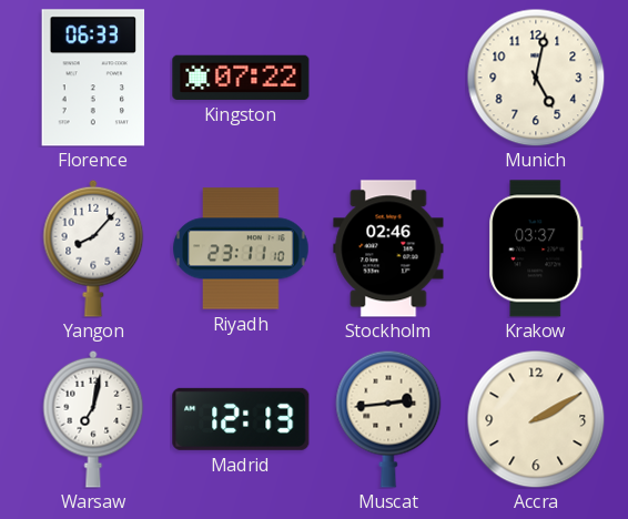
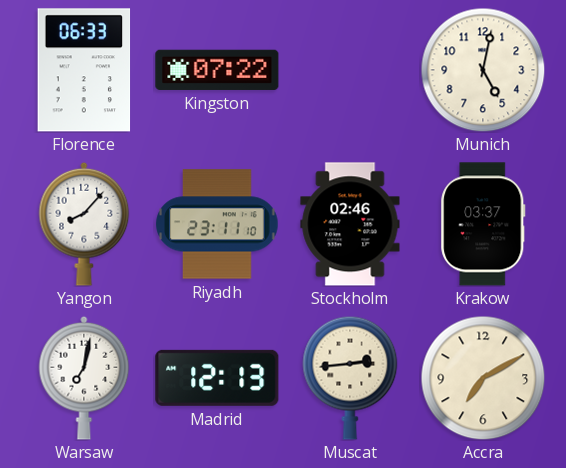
Accra: 2:10 -> 7:10 (483, 378)
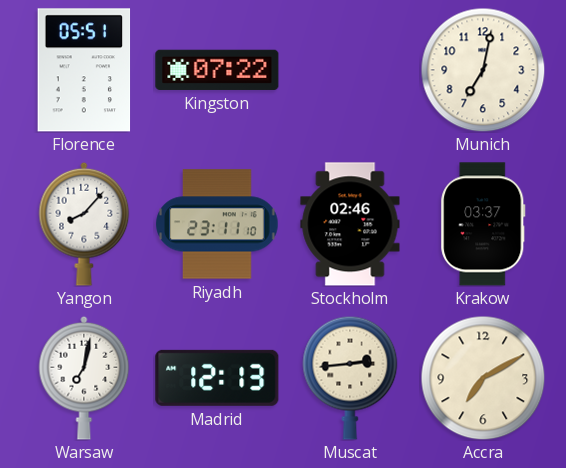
Florence: 06:33 -> 05:51 (84, 70)
Munich: 5:02 -> 7:02 (483, 70)
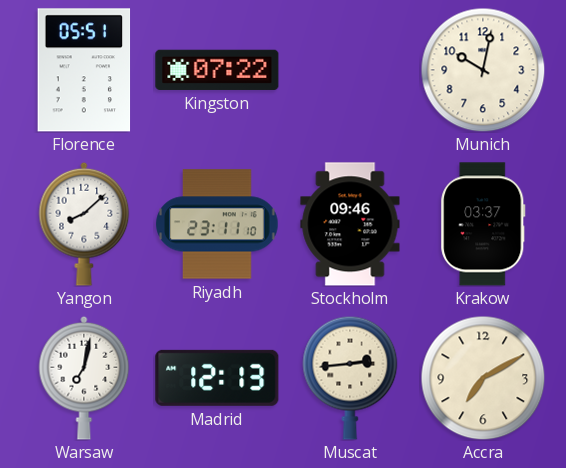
Munich: 7:02 -> 10:02 (483, 70)
Yangon: 8:07 -> 8:08 (84, 224)
Stockholm: 02:46 -> 09:46 (350, 224)
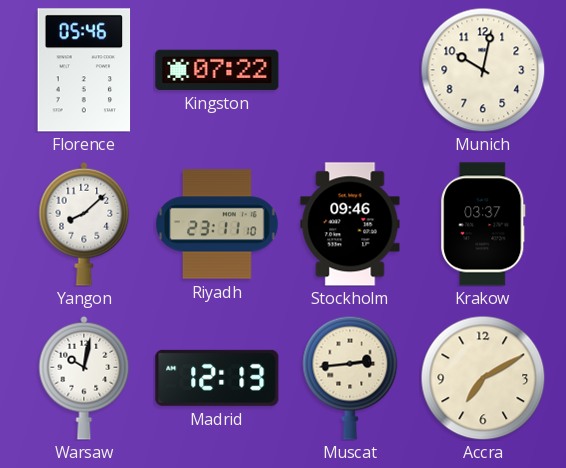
Florence: 05:51 -> 05:46 (84, 70)
Warsaw: 7:02 -> 10:02 (84, 378)
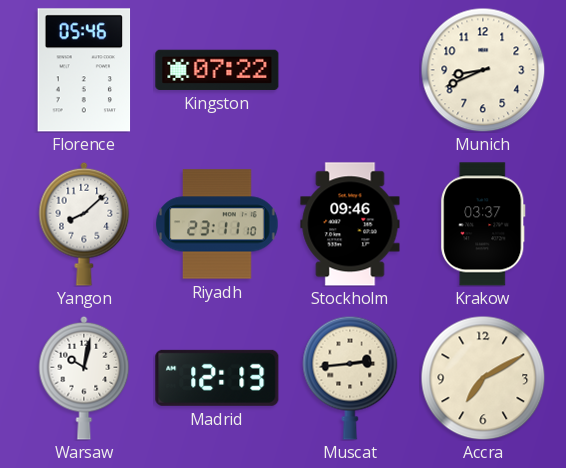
Munich: 10:02 -> 8:41 (483, 70)
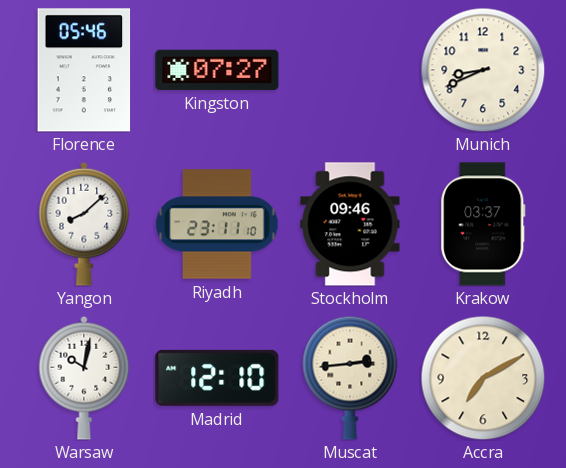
Kingston: 07:22 -> 07:27 (217, 70)
Madrid: 12:13 -> 12:10 (217, 378)
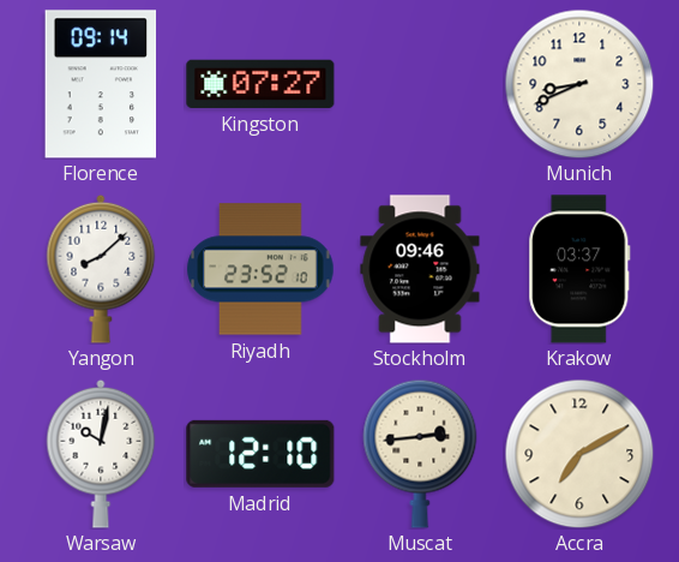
Florence: 05:46 -> 09:14 (101, 84)
Riyadh: 23:11 -> 23:52 (260, 269)
